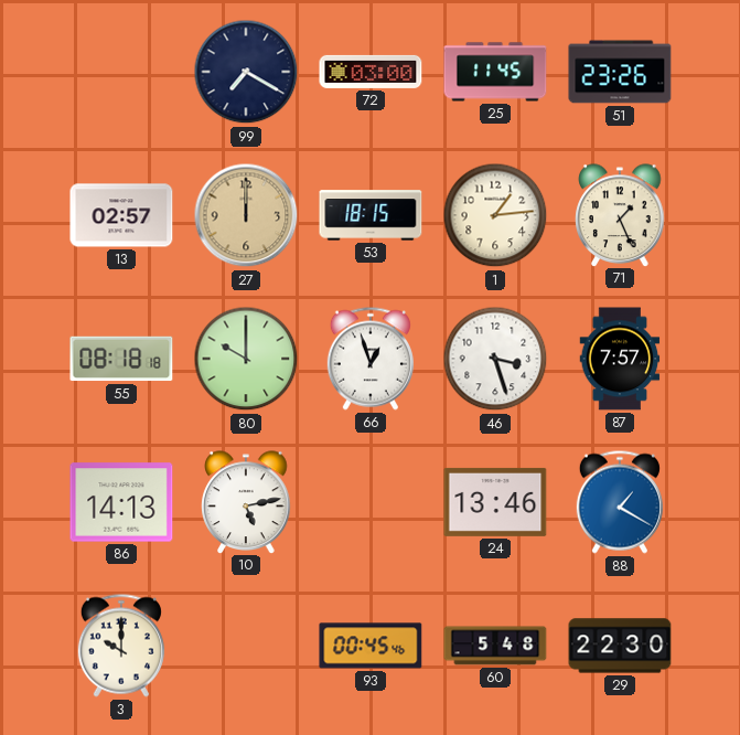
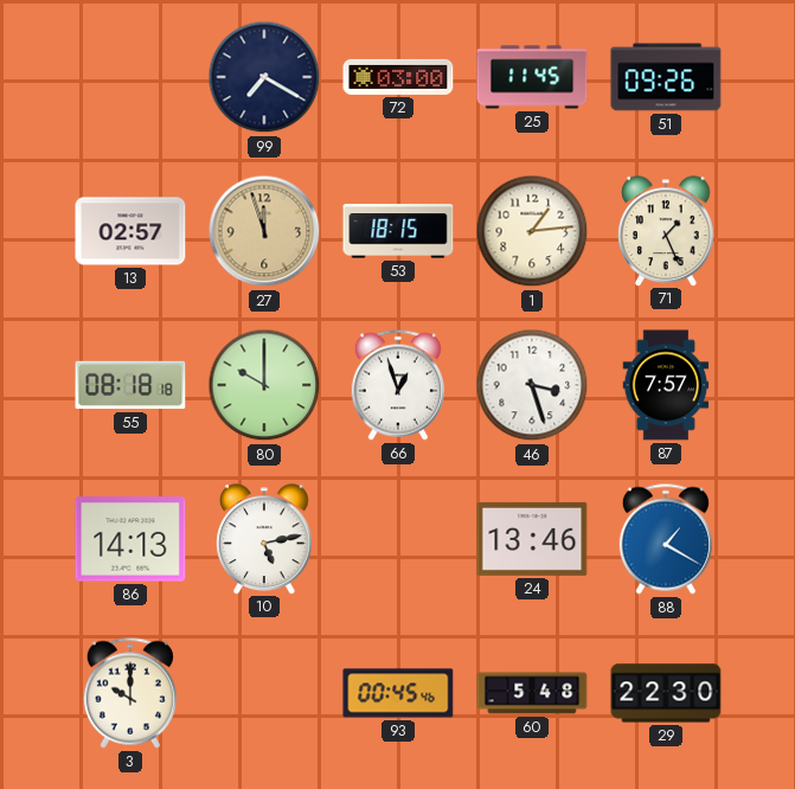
51: 23:26 -> 09:26 (666, 77)
27: 12:00 -> 11:57 (264, 231)
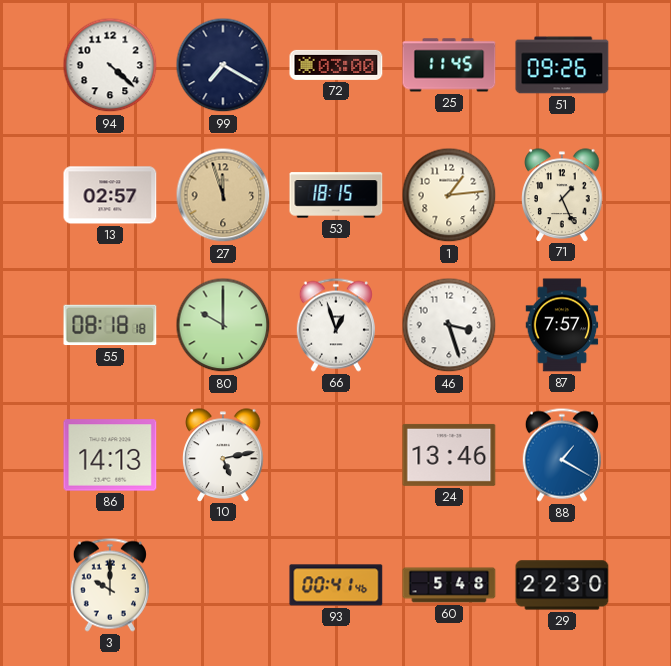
94: none -> 4:22 (110, 65)
93: 00:45 -> 00:41 (336, 585)
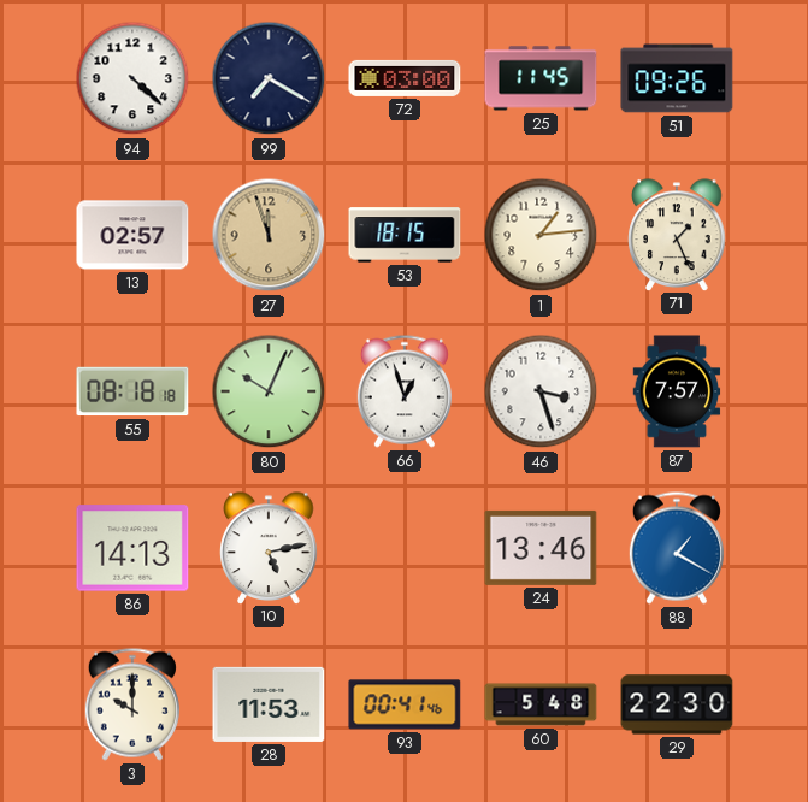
80: 10:00 -> 10:04 (269, 391)
28: none -> 11:53 (269, 704)
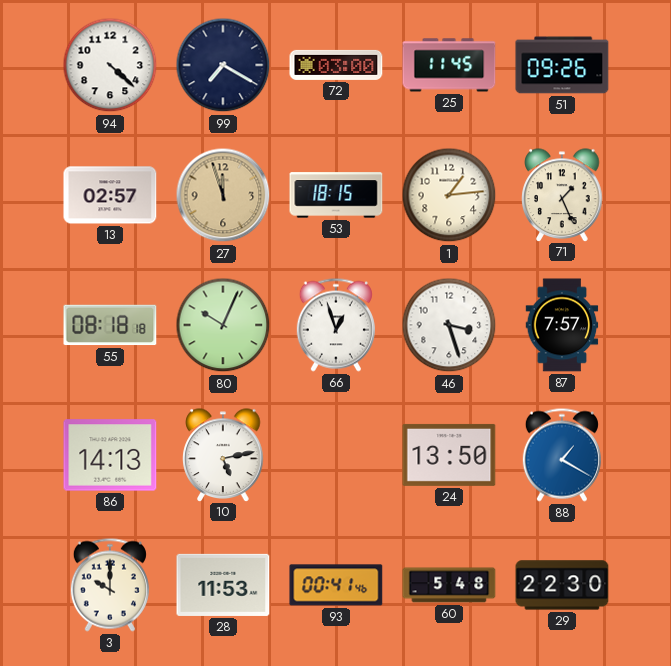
24: 13:46 -> 13:50 (449, 455)
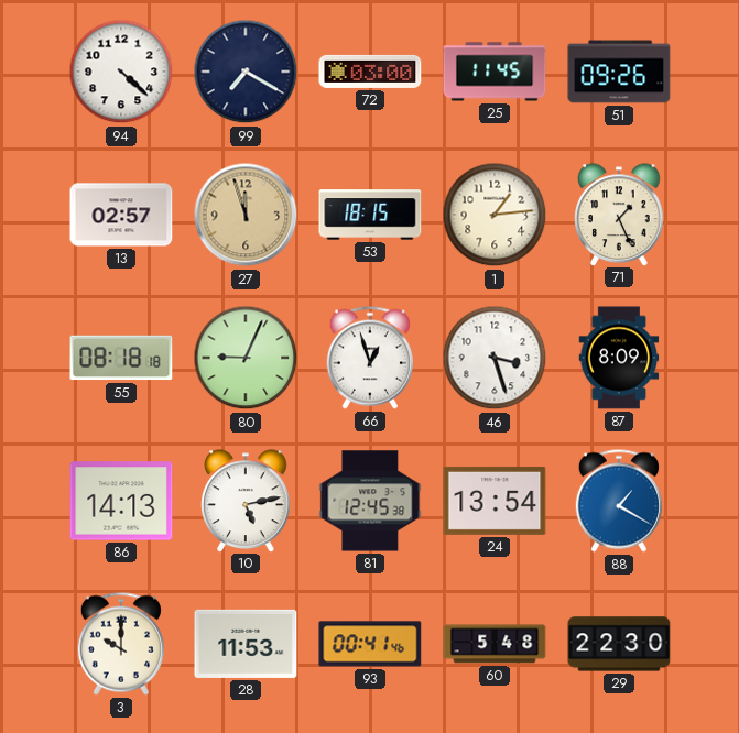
80: 10:04 -> 9:04 (246, 358)
87: 7:57 -> 8:09 (619, 358)
81: none -> 12:45 (370, 501)
24: 13:50 -> 13:54 (495, 501)
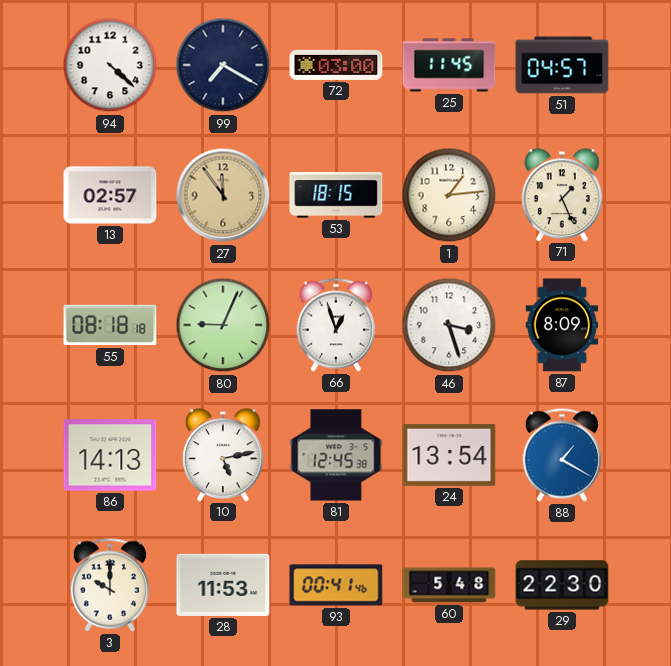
51: 09:26 -> 04:57 (562, 65)
27: 11:57 -> 11:54 (223, 195)
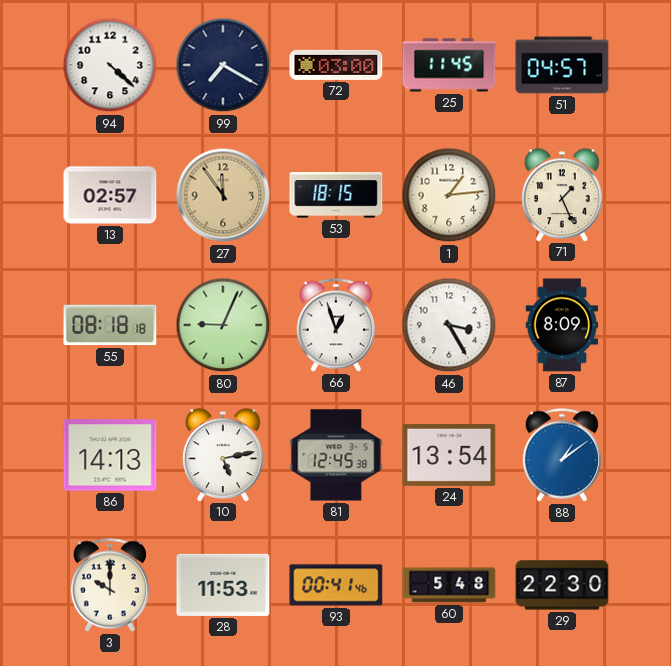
46: 3:27 -> 3:25 (449, 325)
88: 1:20 -> 1:09 (562, 455)
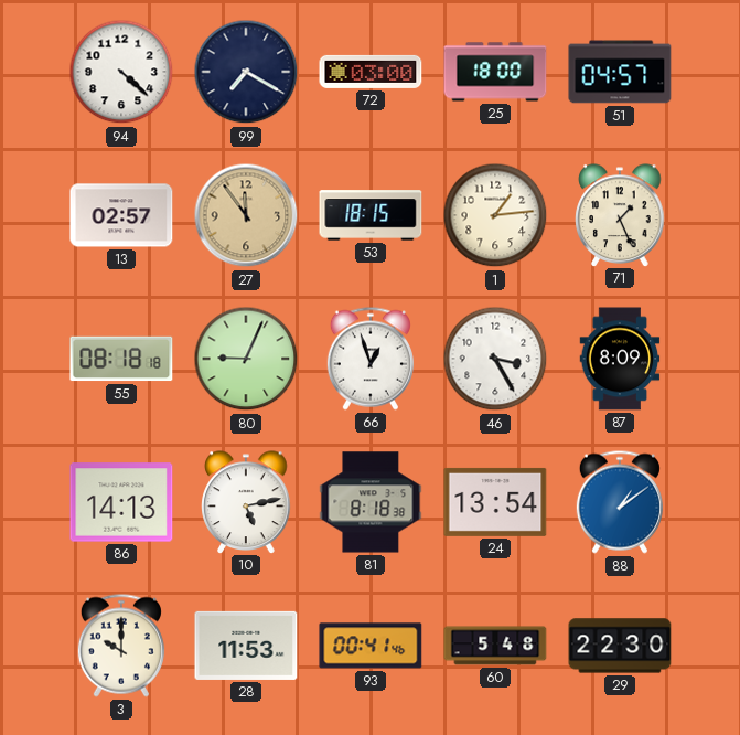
25: 11:45 -> 18:00 (495, 72)
81: 12:45 -> 8:18 (371, 502)
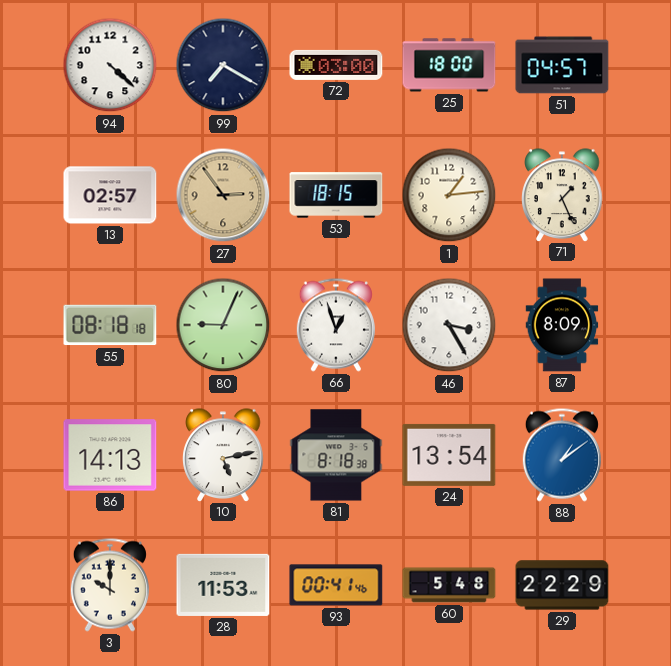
27: 11:54 -> 2:54 (223, 195)
29: 22:30 -> 22:29 (562, 585)
